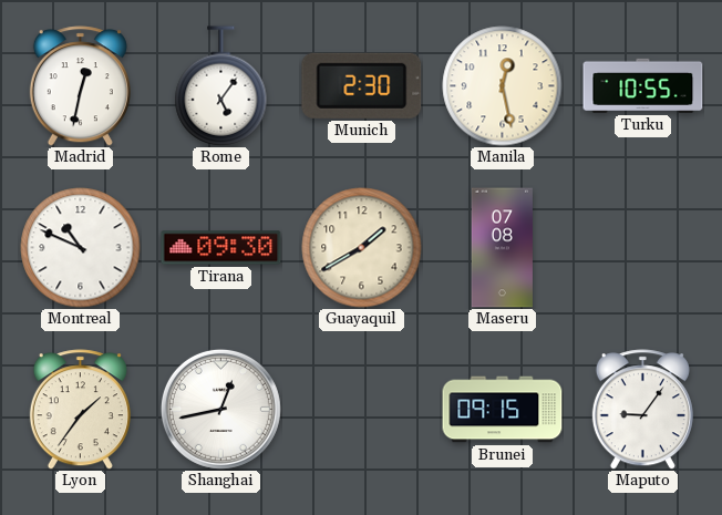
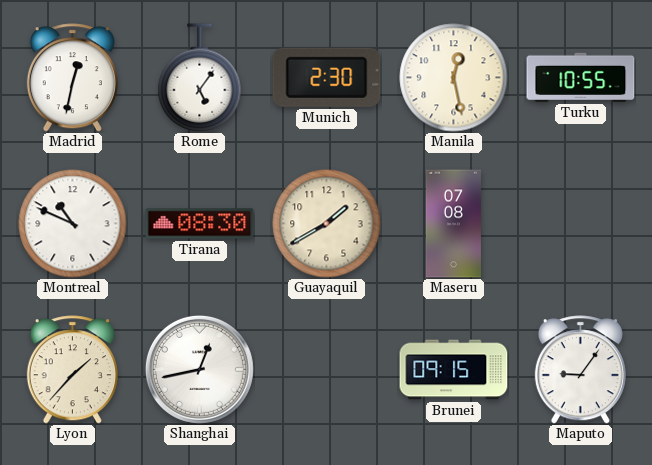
Tirana: 09:30 -> 08:30 (200, 224)
Lyon: 1:36 -> 1:37 (72, 370)
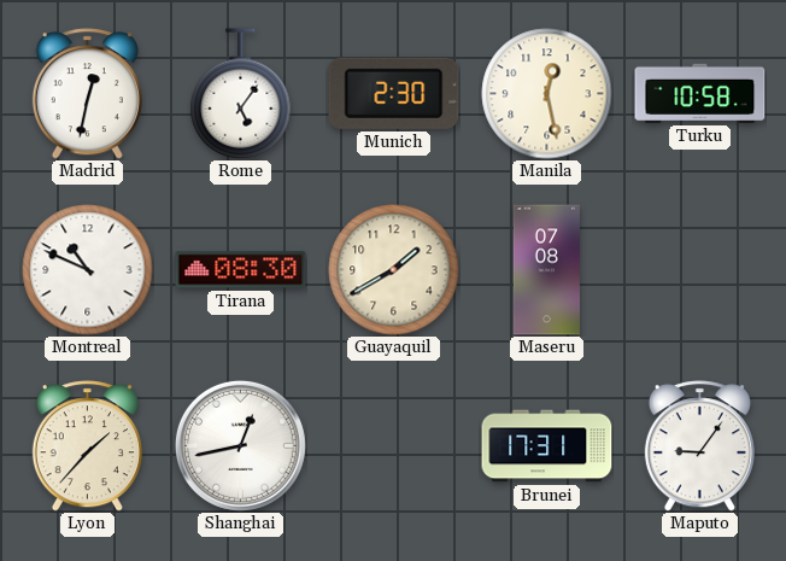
Turku: 10:55 -> 10:58 (700, 93)
Brunei: 09:15 -> 17:31 (547, 446)
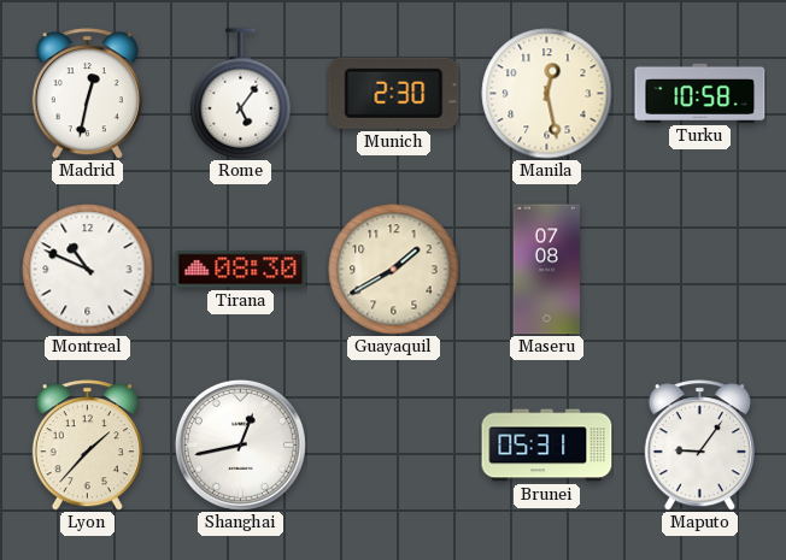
Brunei: 17:31 -> 05:31 (547, 446)
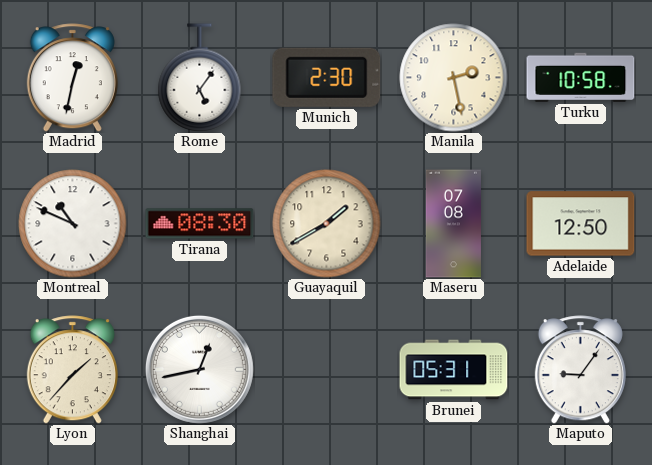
Manila: 12:28 -> 2:28 (454, 78)
Adelaide: none -> 12:50 (581, 224)
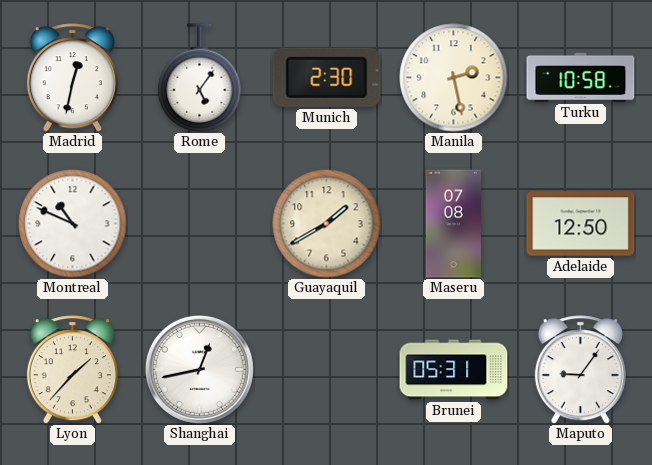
Tirana: 08:30 -> none (200, 224)
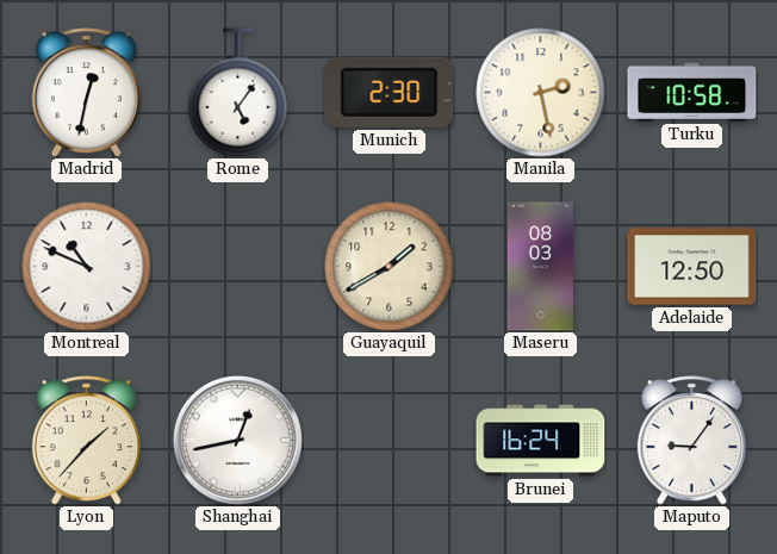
Maseru: 07:08 -> 08:03 (540, 267)
Brunei: 05:31 -> 16:24 (541, 441)
